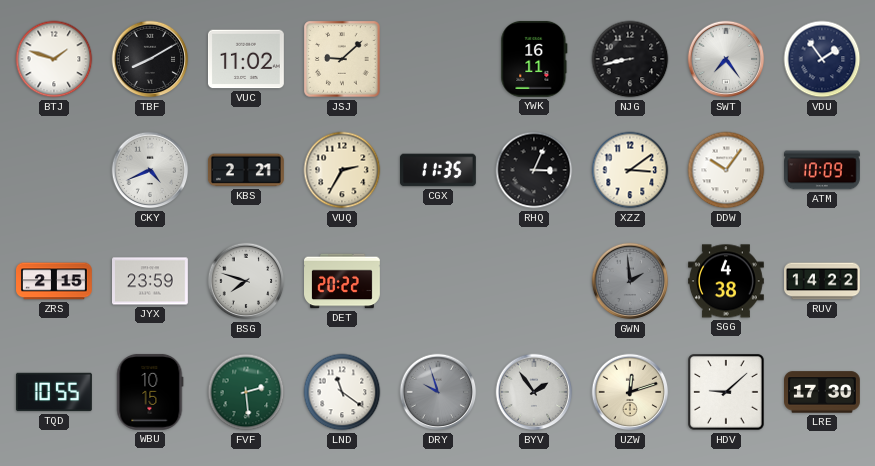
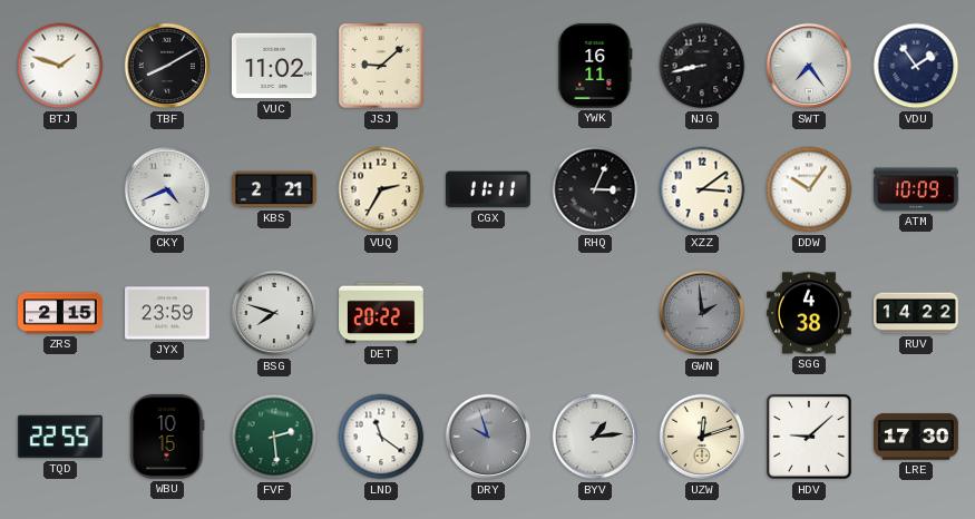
CGX: 11:35 -> 11:11 (488, 189)
TQD: 10:55 -> 22:55 (60, 437)
BYV: 1:54 -> 1:14 (595, 437)
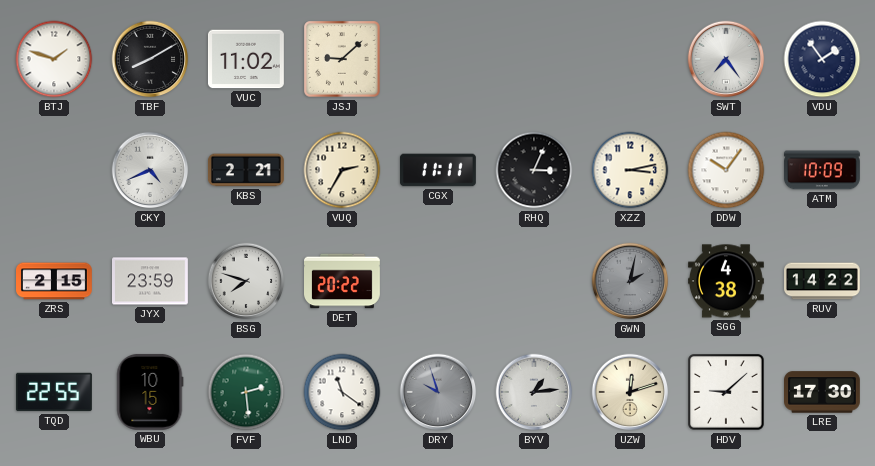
YWK: 16:11 -> none (595, 66)
NJG: 8:43 -> none (702, 66)
XZZ: 3:09 -> 3:13 (630, 170)
GWN: 1:59 -> 2:02 (630, 281)
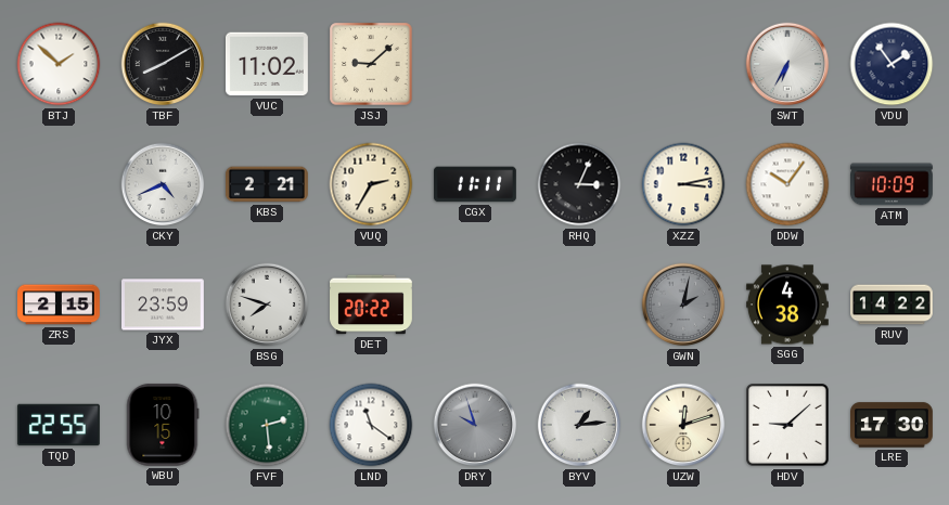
BTJ: 1:48 -> 1:52 (59, 64)
SWT: 7:24 -> 6:35 (787, 64)
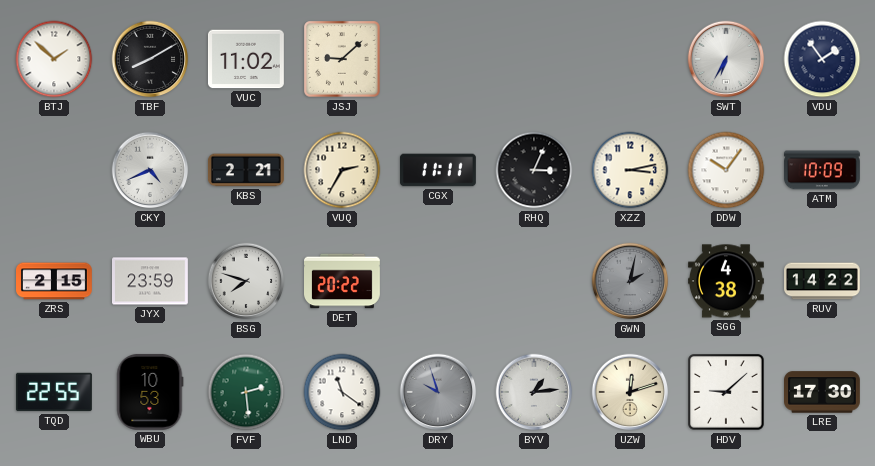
WBU: 10:15 -> 10:53 (150, 392)
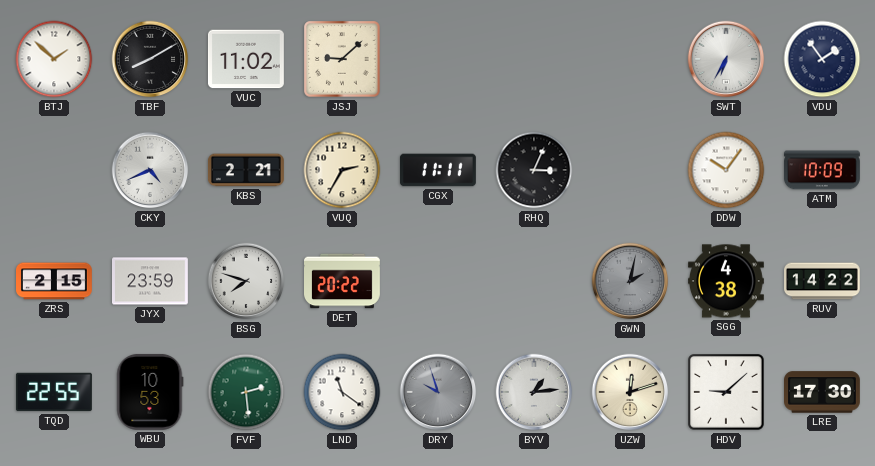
XZZ: 3:13 -> none (630, 170)
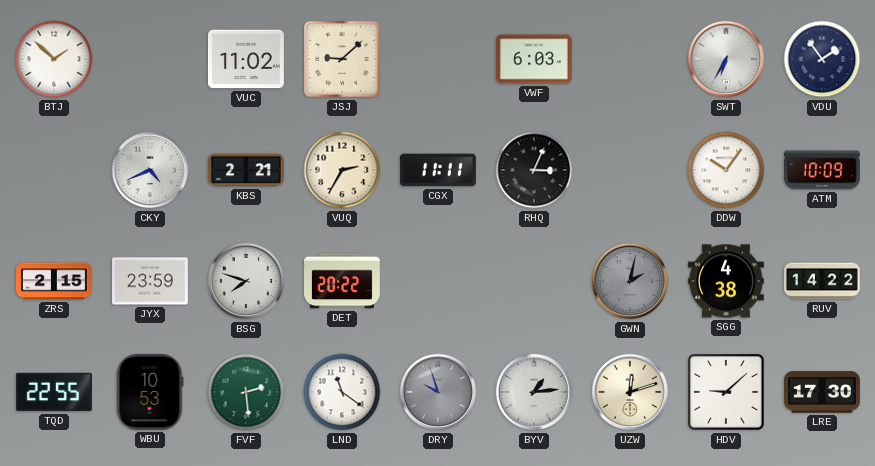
TBF: 8:10 -> none (150, 59)
VWF: none -> 6:03 (535, 59)
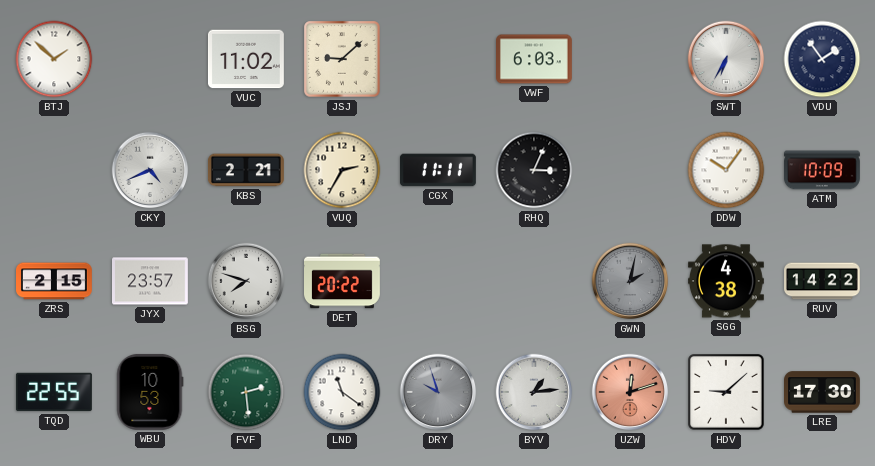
JYX: 23:59 -> 23:57 (151, 281)
UZW dial: cream -> salmon (630, 392)
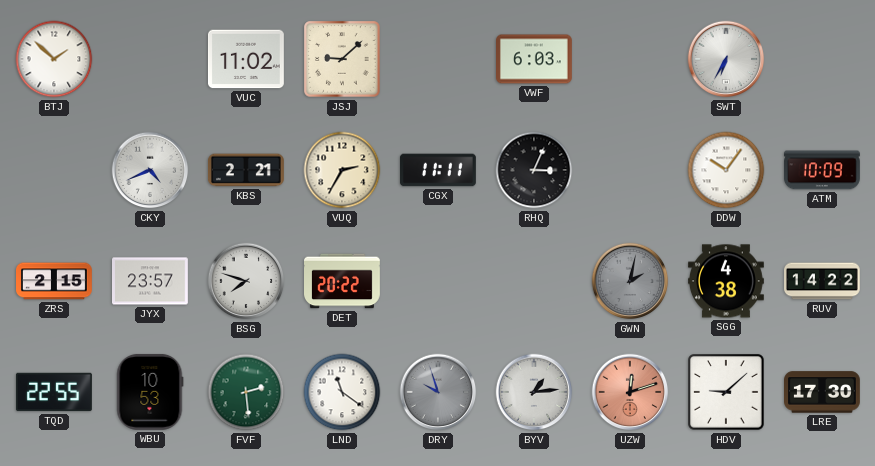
VDU: 1:54 -> none (822, 59)
